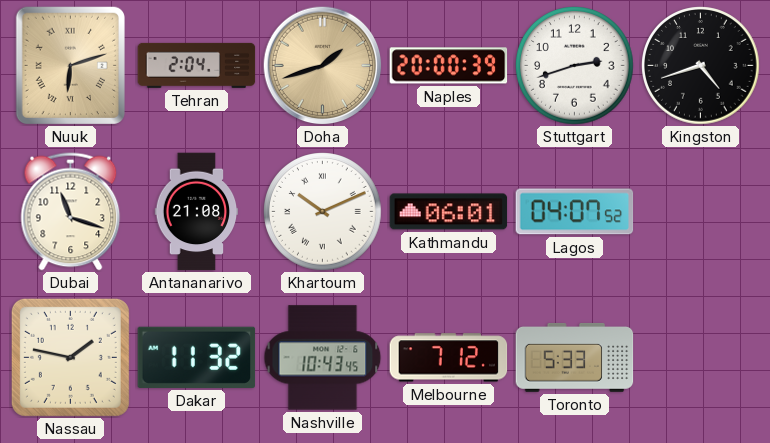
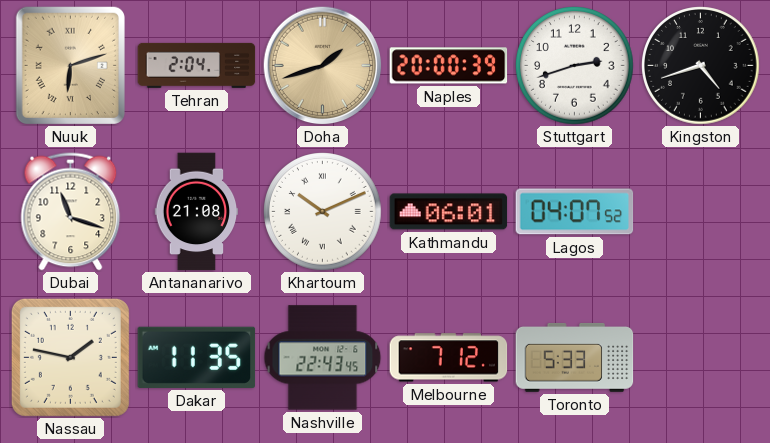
Dakar: 11:32 -> 11:35 (197, 357)
Nashville: 10:43 -> 22:43 (323, 358)
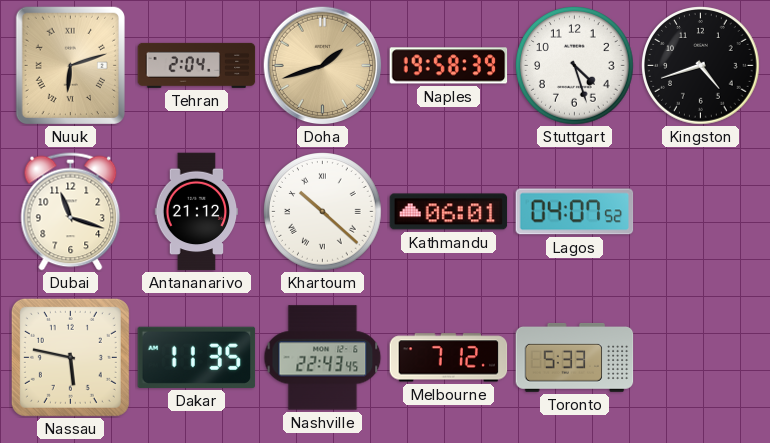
Naples: 20:00 -> 19:58 (449, 66)
Stuttgart: 2:42 -> 4:27 (575, 66)
Antananarivo: 21:08 -> 21:12 (197, 212)
Khartoum: 10:11 -> 10:22 (323, 212)
Nassau: 1:47 -> 5:47 (70, 357)
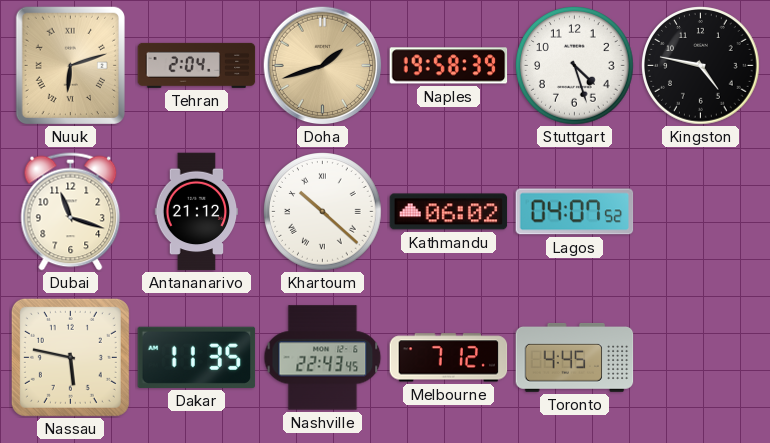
Kingston: 4:42 -> 4:47 (701, 66)
Kathmandu: 06:01 -> 06:02 (449, 212)
Toronto: 5:33 -> 4:45 (575, 357)
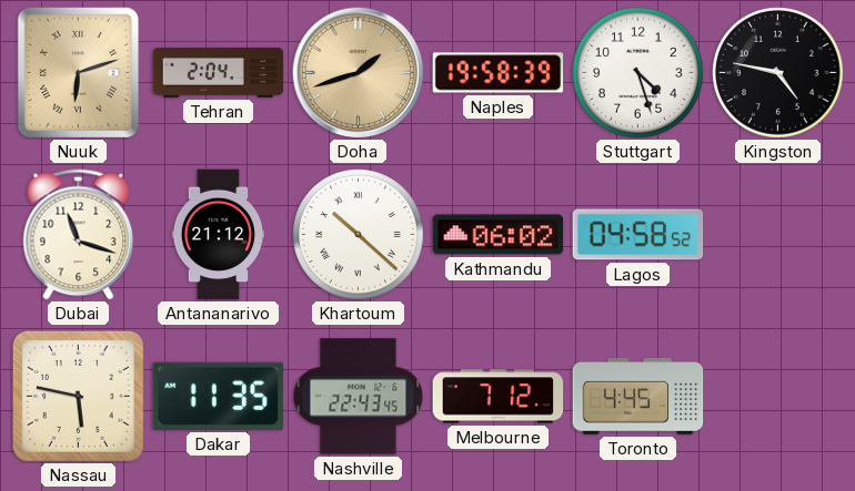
Lagos: 04:07 -> 04:58 (638, 235)
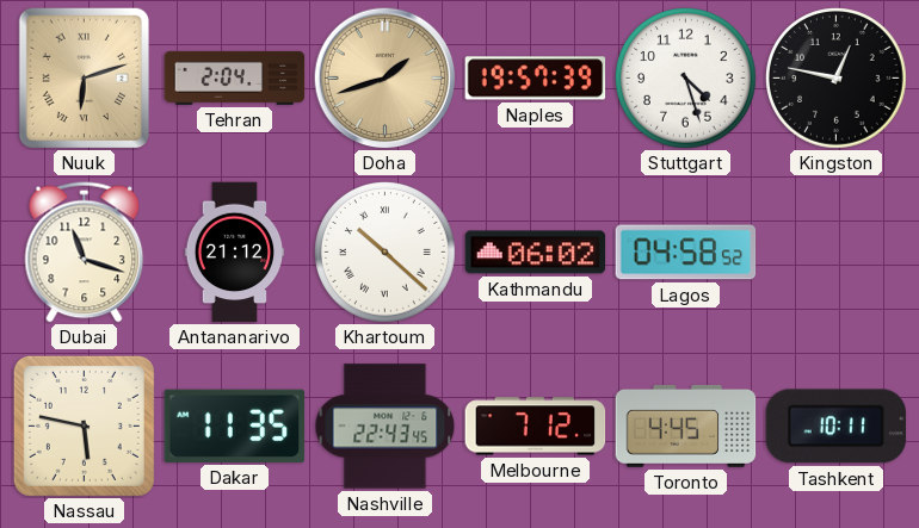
Naples: 19:58 -> 19:57 (536, 79)
Kingston: 4:47 -> 12:47 (837, 79)
Tashkent: none -> 10:11 (837, 427)
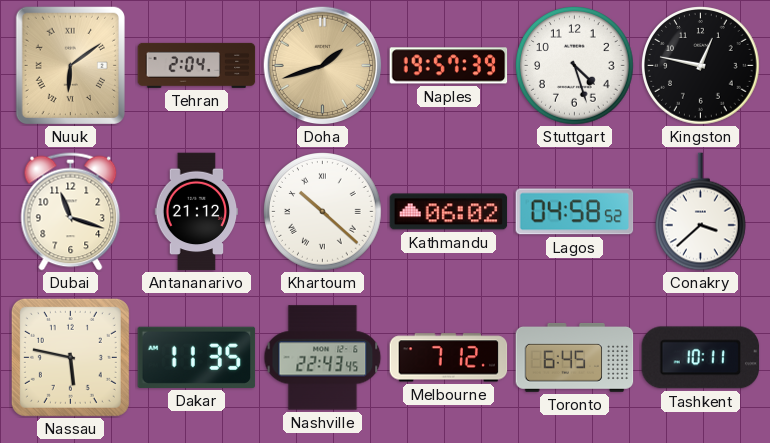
Nuuk: 6:12 -> 6:09 (70, 65)
Conakry: none -> 3:38 (701, 212)
Toronto: 4:45 -> 6:45 (575, 357)
